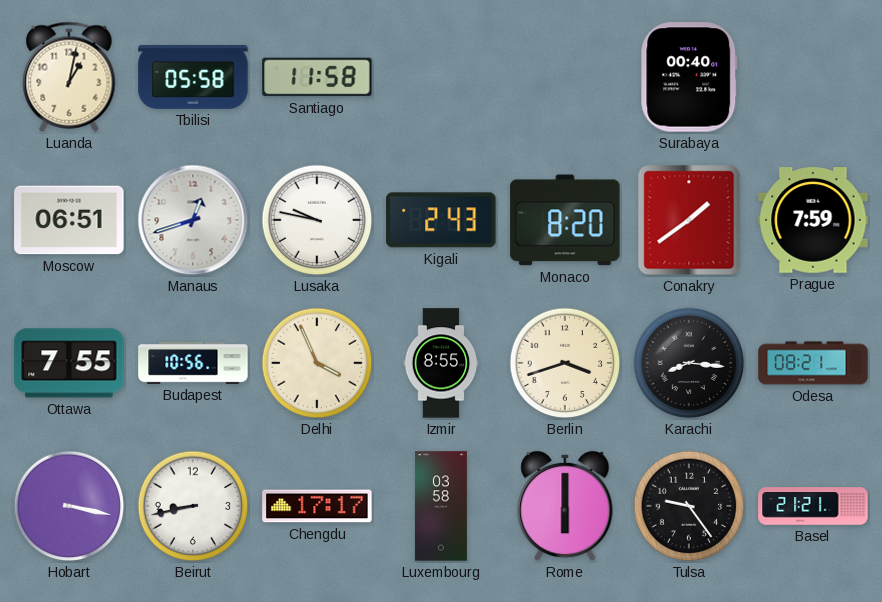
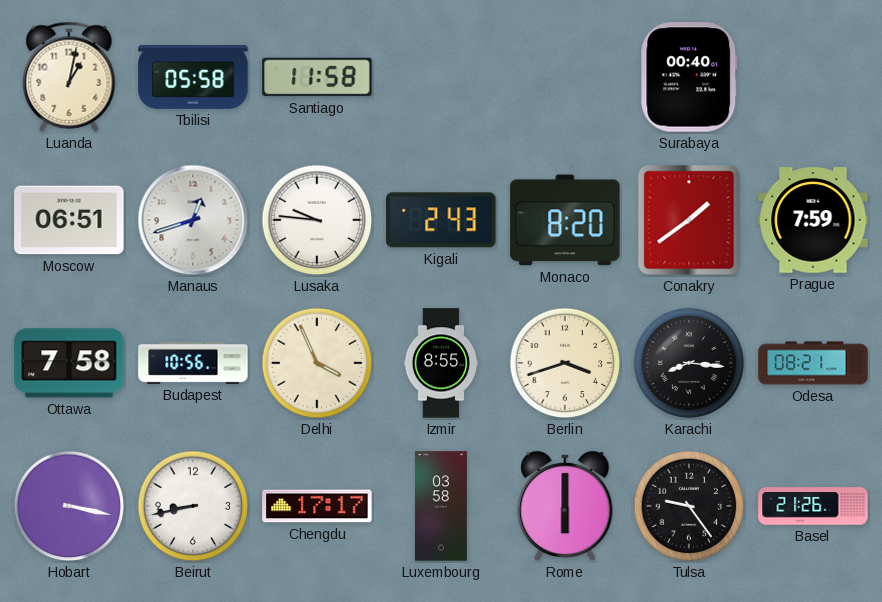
Lusaka: 9:47 -> 9:46 (317, 220)
Ottawa: 7:55 -> 7:58 (69, 363)
Basel: 21:21 -> 21:26 (813, 506)
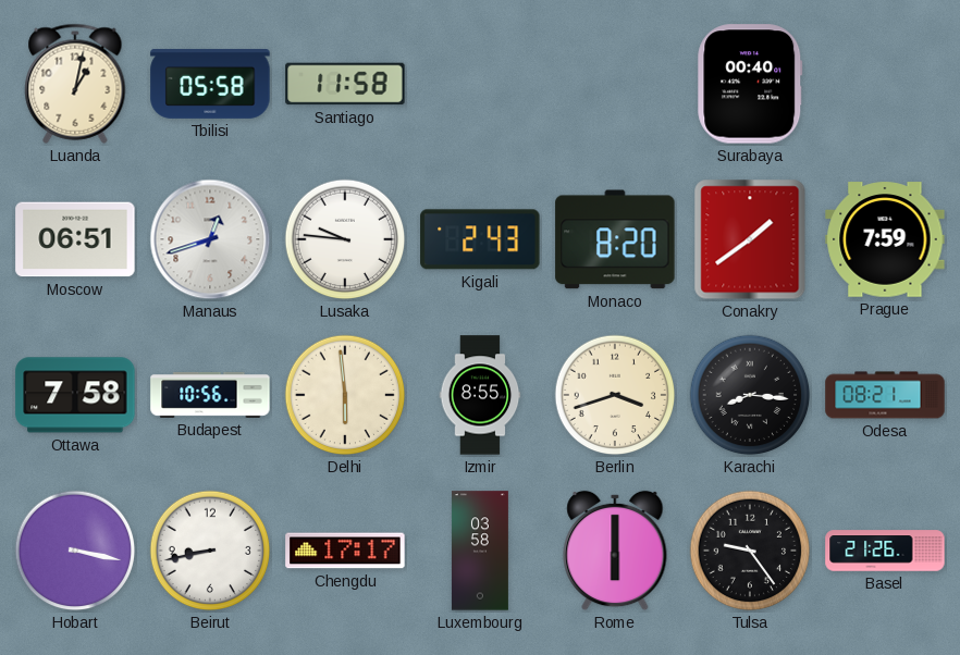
Delhi: 3:56 -> 5:59 (345, 395)
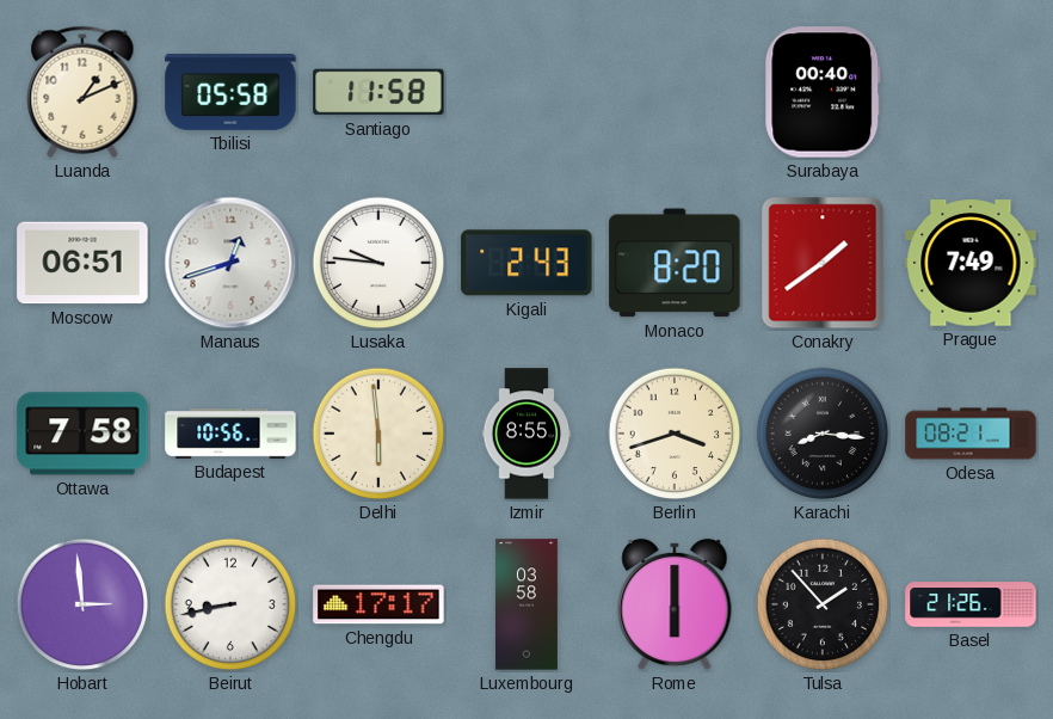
Luanda: 1:02 -> 1:11 (82, 92)
Prague: 7:59 -> 7:49 (971, 263)
Hobart: 3:17 -> 2:59 (82, 604)
Tulsa: 9:24 -> 1:53 (823, 604)
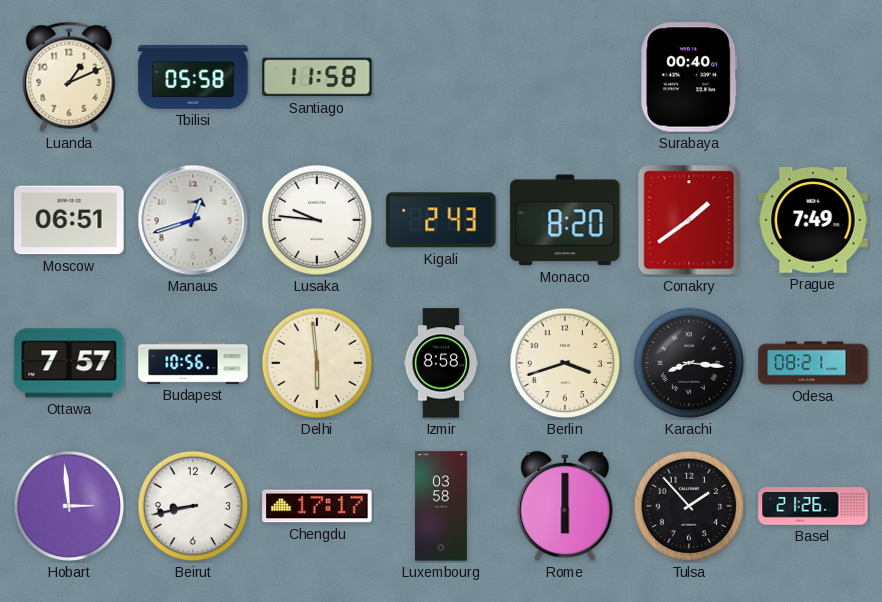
Ottawa: 7:58 -> 7:57 (69, 363)
Izmir: 8:55 -> 8:58 (441, 363)
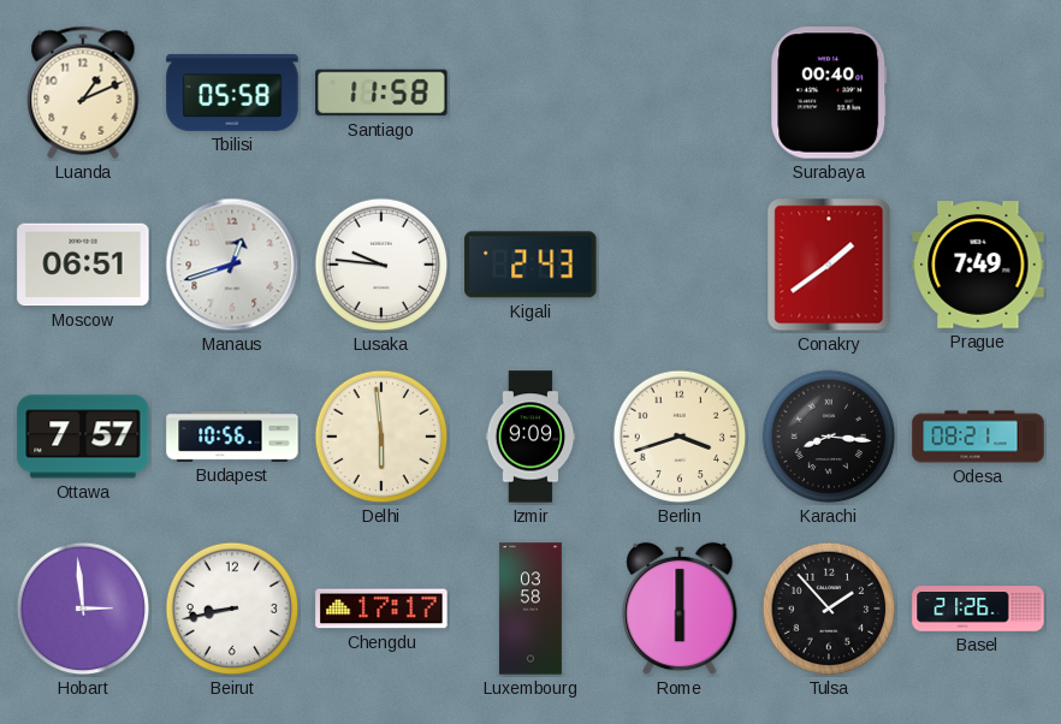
Monaco: 8:20 -> none (565, 220)
Izmir: 8:58 -> 9:09 (530, 437)
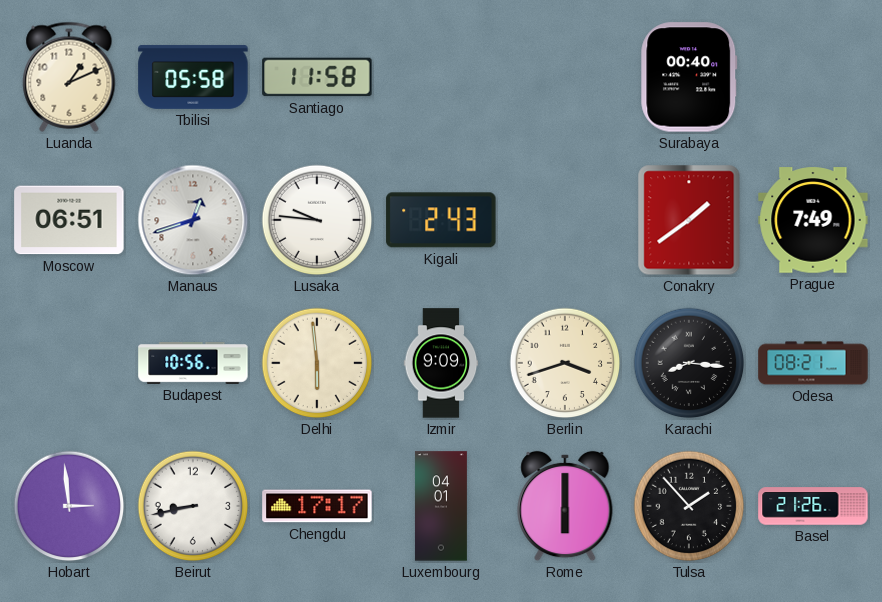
Ottawa: 7:57 -> none (83, 437)
Luxembourg: 03:58 -> 04:01 (441, 506)
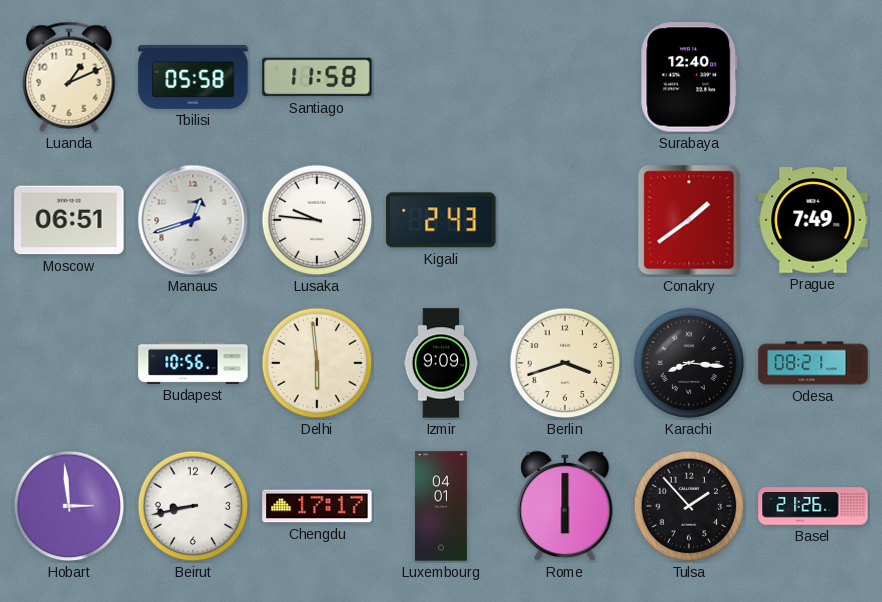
Surabaya: 00:40 -> 12:40 (689, 77)
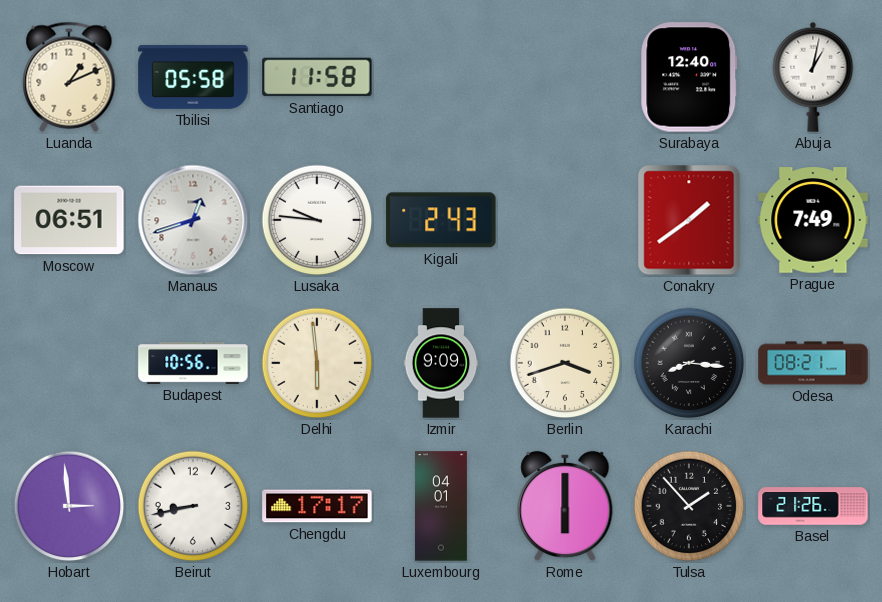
Abuja: none -> 1:02 (813, 77)
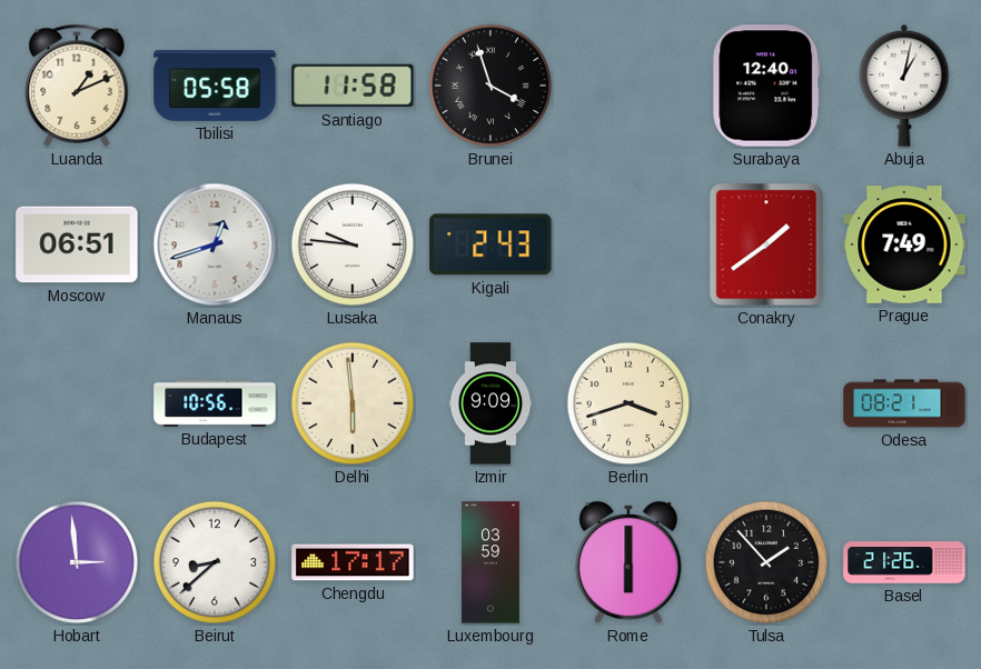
Brunei: none -> 3:57 (490, 86)
Karachi: 8:16 -> none (689, 363)
Beirut: 8:43 -> 8:38 (215, 562)
Luxembourg: 04:01 -> 03:59 (490, 562)
